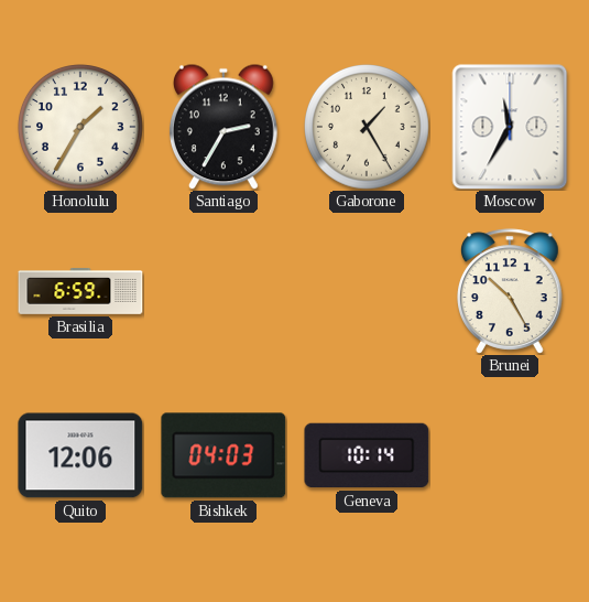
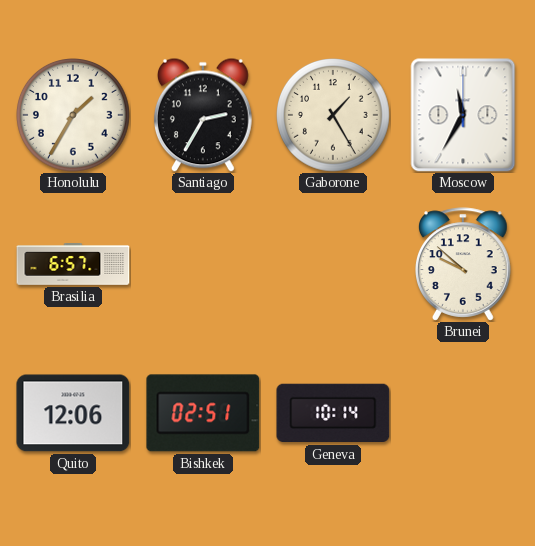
Brasilia: 6:59 -> 6:57 (73, 264)
Brunei: 10:25 -> 9:52 (464, 264)
Bishkek: 04:03 -> 02:51 (203, 413)
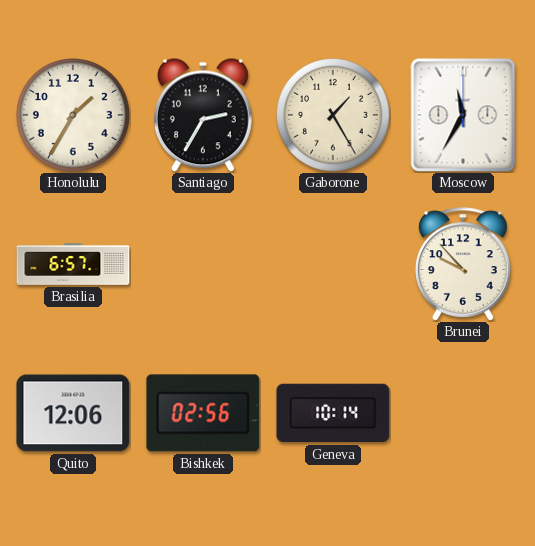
Brunei: 9:52 -> 9:53 (464, 264)
Bishkek: 02:51 -> 02:56 (203, 413)
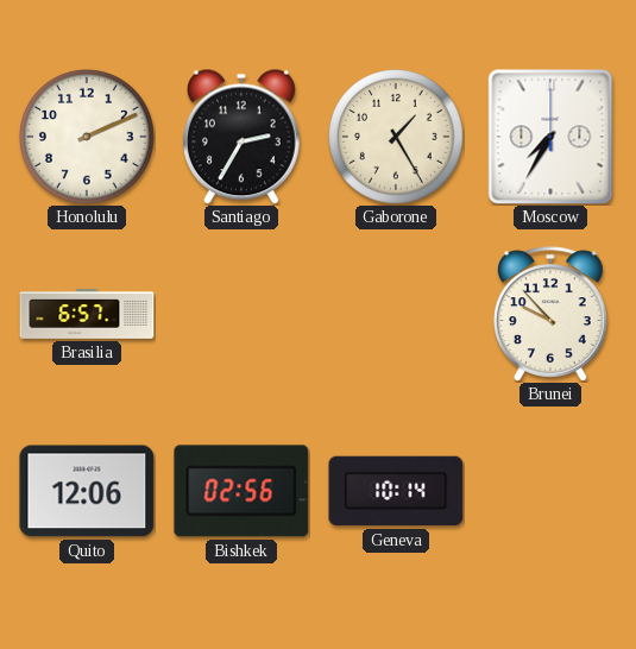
Honolulu: 1:35 -> 2:11 (88, 138)
Moscow: 11:35 -> 7:35 (550, 137)
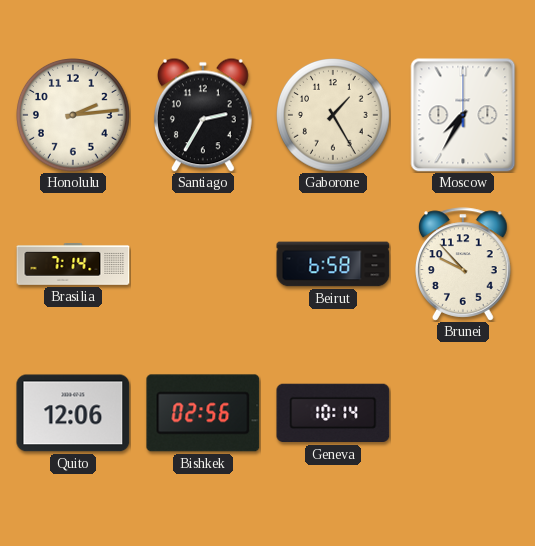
Honolulu: 2:11 -> 2:14 (74, 116)
Brasilia: 6:57 -> 7:14 (73, 264)
Beirut: none -> 6:58 (333, 264)
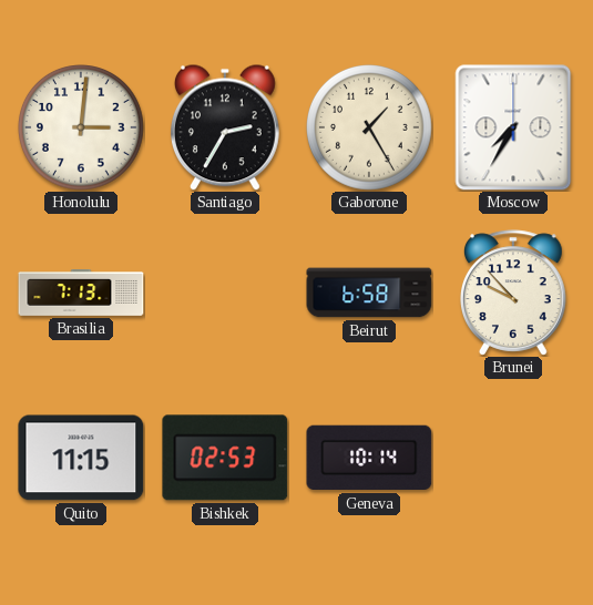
Honolulu: 2:14 -> 3:01 (82, 129)
Brasilia: 7:14 -> 7:13 (81, 293)
Quito: 12:06 -> 11:15 (81, 458)
Bishkek: 02:56 -> 02:53 (225, 458)
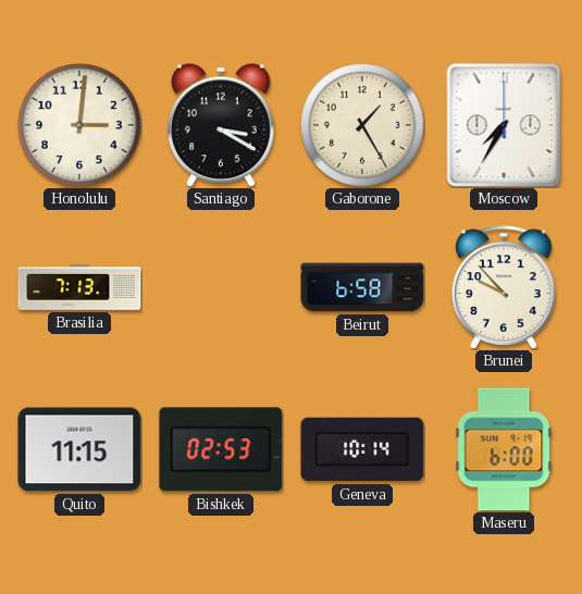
Santiago: 2:35 -> 3:20 (221, 125)
Maseru: none -> 6:00 (504, 449)
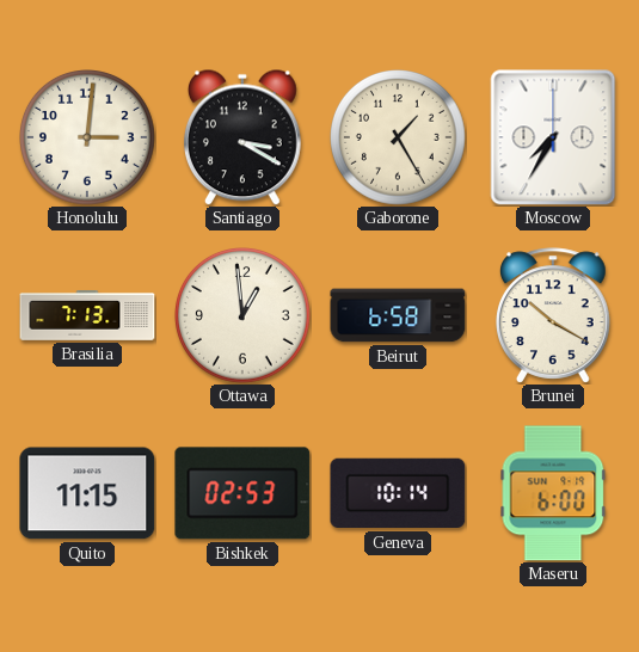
Ottawa: none -> 12:59 (244, 316)
Brunei: 9:53 -> 10:20 (554, 315)
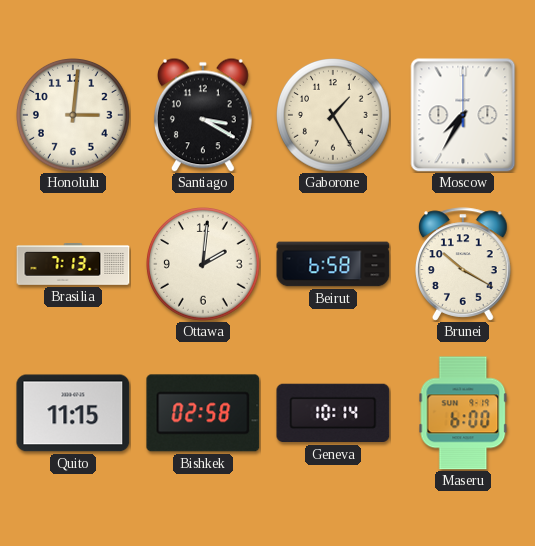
Ottawa: 12:59 -> 2:01 (204, 265)
Bishkek: 02:53 -> 02:58 (203, 413)
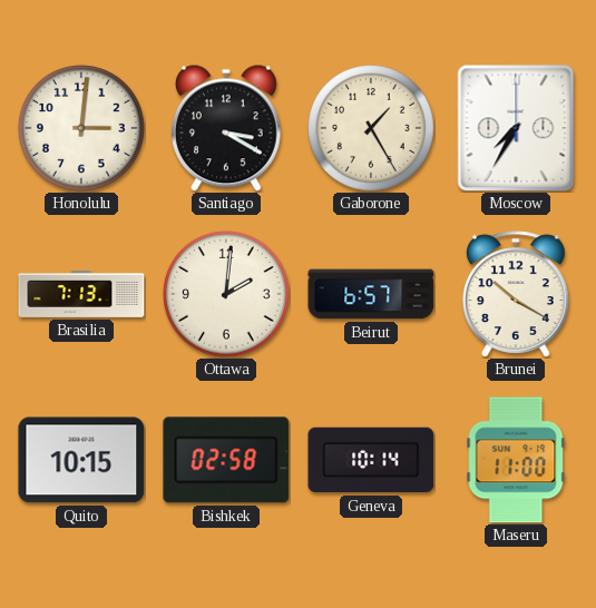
Beirut: 6:58 -> 6:57 (371, 294)
Quito: 11:15 -> 10:15 (81, 460)
Maseru: 6:00 -> 11:00 (516, 460)
